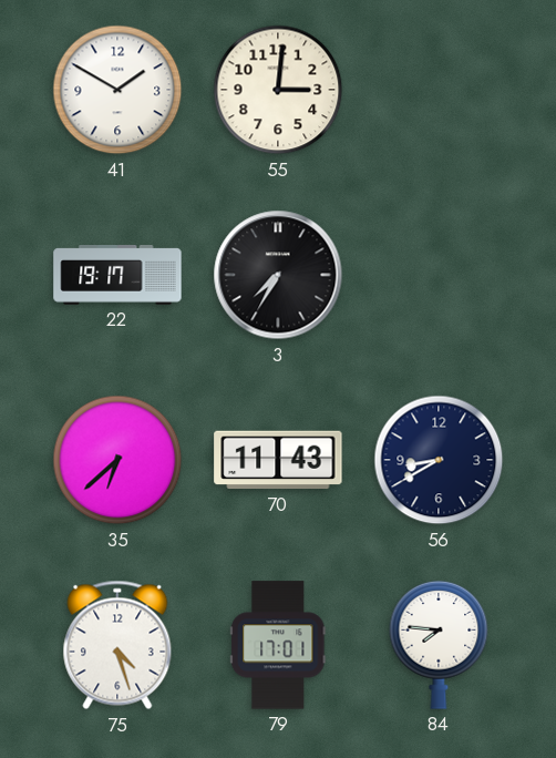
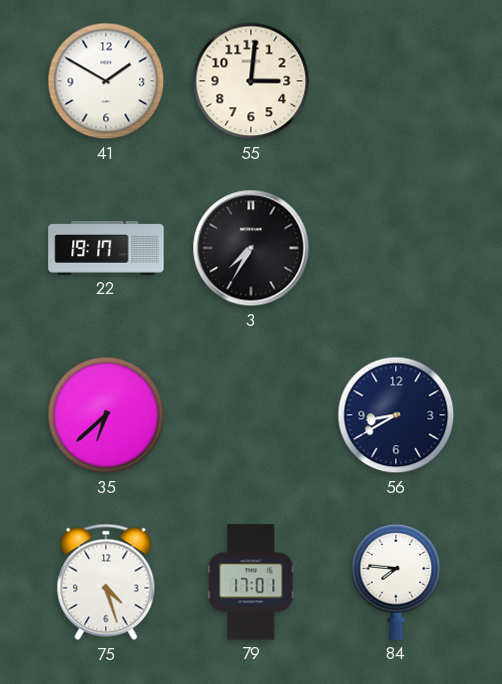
70: 11:43 -> none (278, 460)
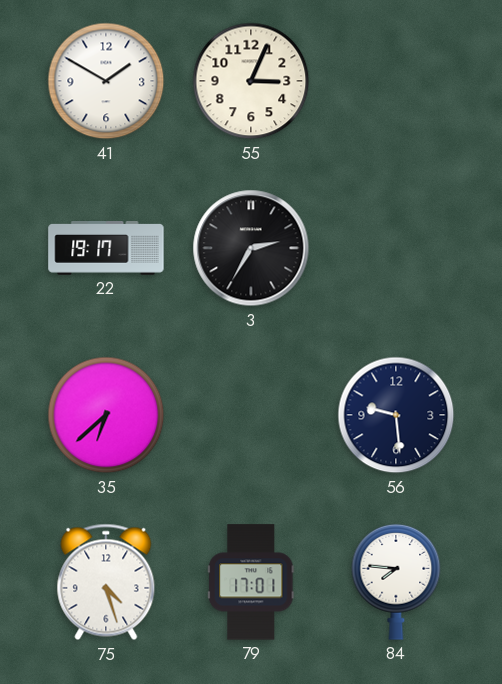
55: 3:01 -> 3:04 (251, 81)
3: 7:35 -> 2:35 (251, 248)
56: 8:40 -> 9:29 (396, 415)
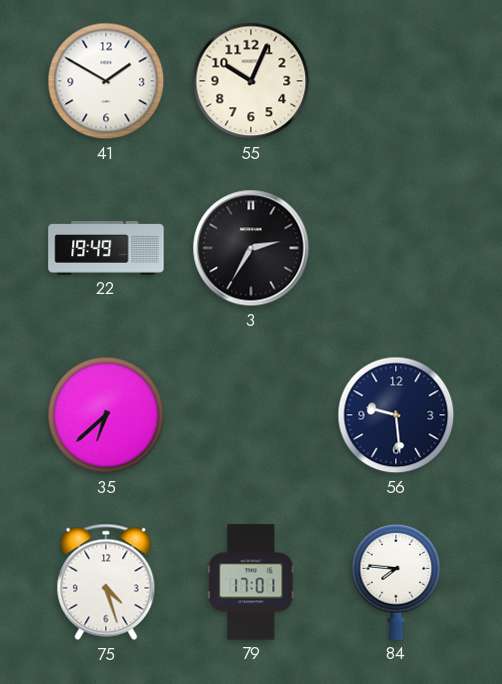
55: 3:04 -> 10:04 (251, 81)
22: 19:17 -> 19:49 (106, 249)
